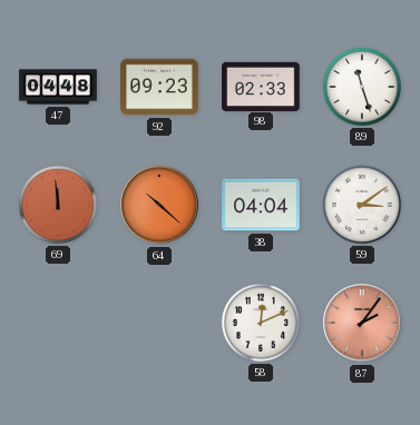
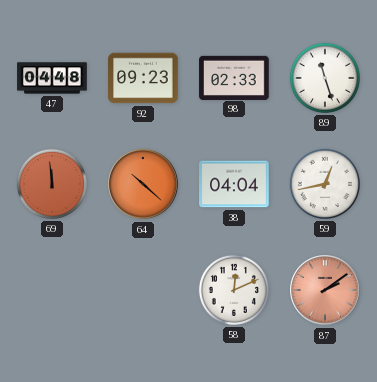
59: 3:09 -> 12:43 (325, 184)
87: 2:06 -> 2:09 (325, 290)
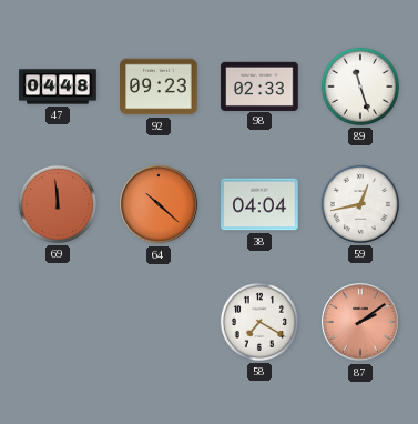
58: 12:11 -> 7:20 (259, 322)
